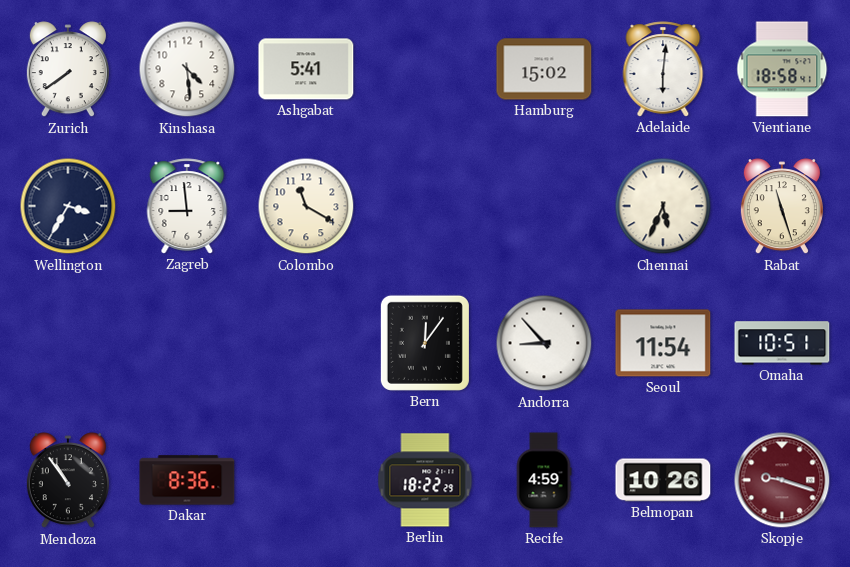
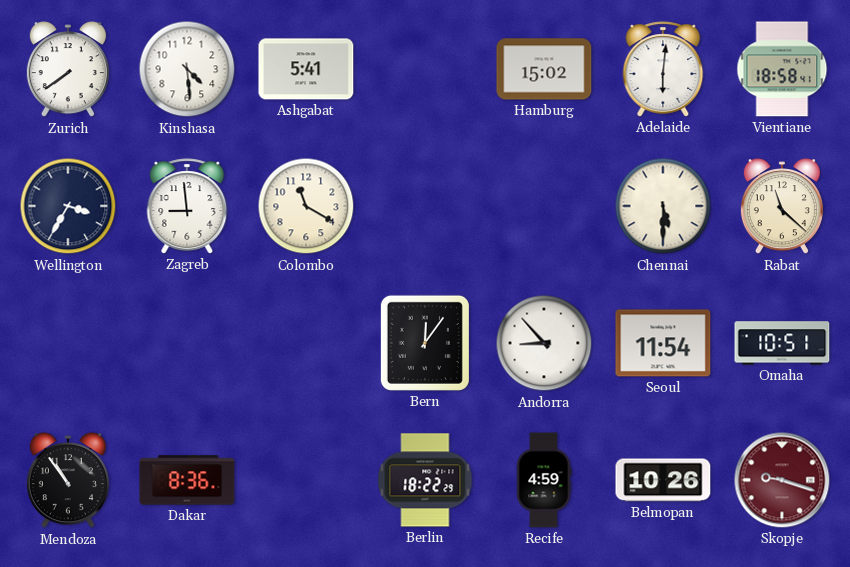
Chennai: 5:34 -> 5:30 (663, 206)
Rabat: 11:27 -> 11:22 (782, 207)
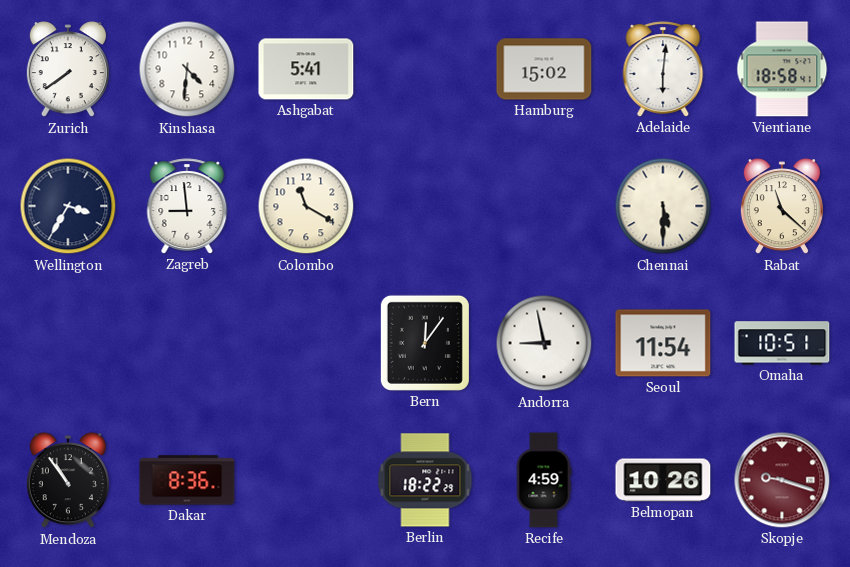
Kinshasa: 4:29 -> 4:31 (187, 69)
Andorra: 8:53 -> 8:58 (544, 343)
